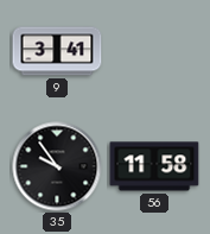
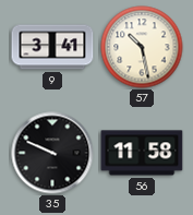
57: none -> 10:28 (142, 47)
35: 9:54 -> 9:49 (52, 153)
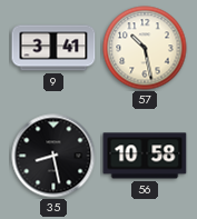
35: 9:49 -> 8:28 (53, 156)
56: 11:58 -> 10:58 (145, 156)
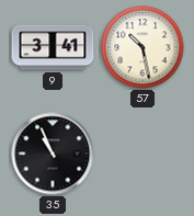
35: 8:28 -> 10:56 (53, 154)
56: 10:58 -> none (145, 156)
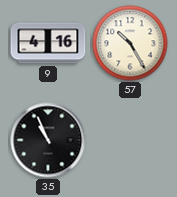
9: 3:41 -> 4:16 (48, 43)
57: 10:28 -> 10:25 (130, 43)
